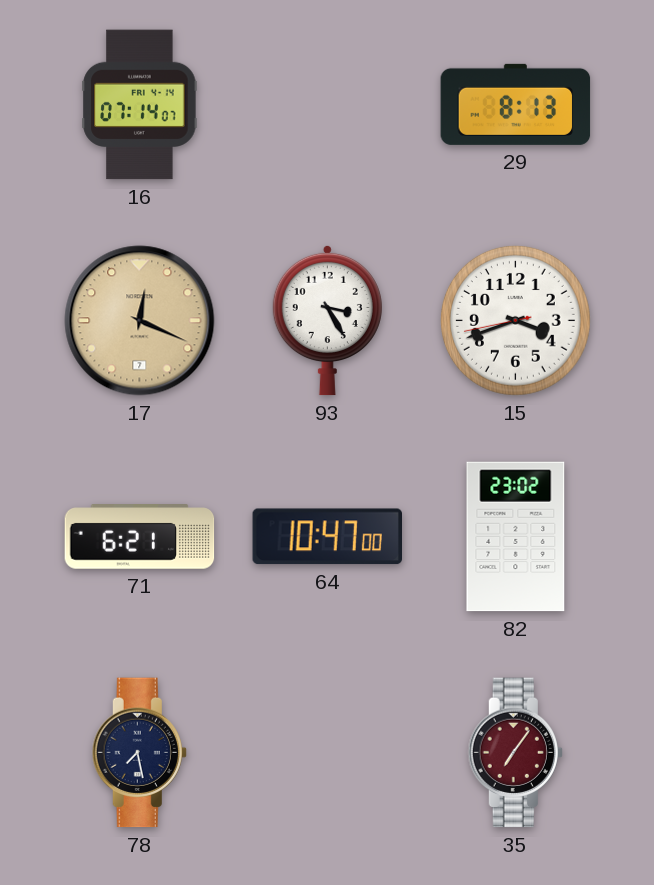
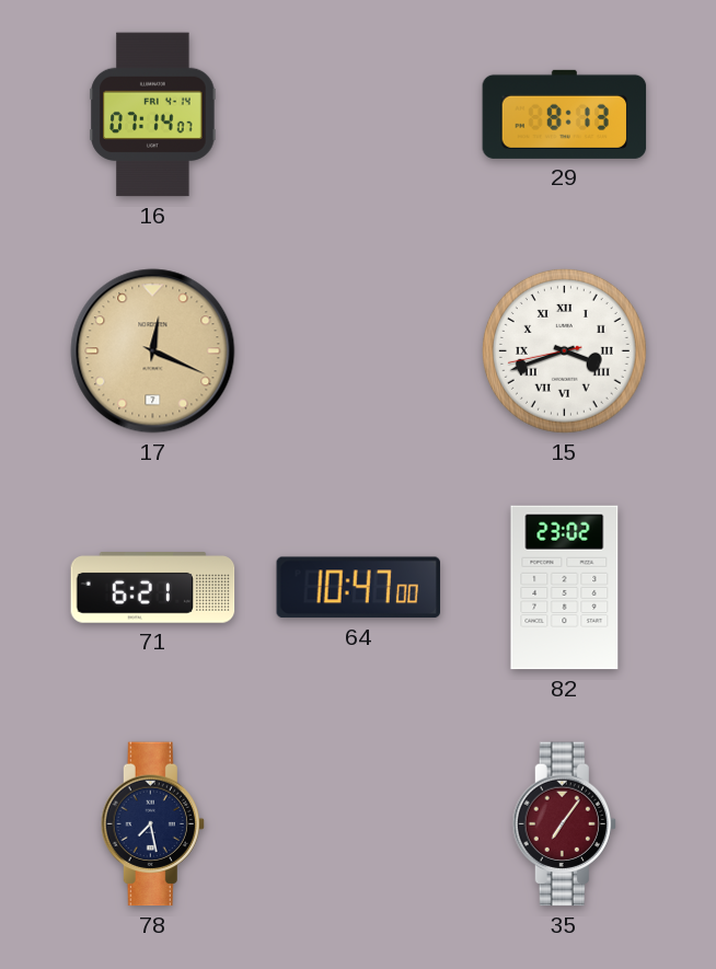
93: 3:25 -> none (327, 320)
15 numerals: Arabic -> Roman (564, 350)
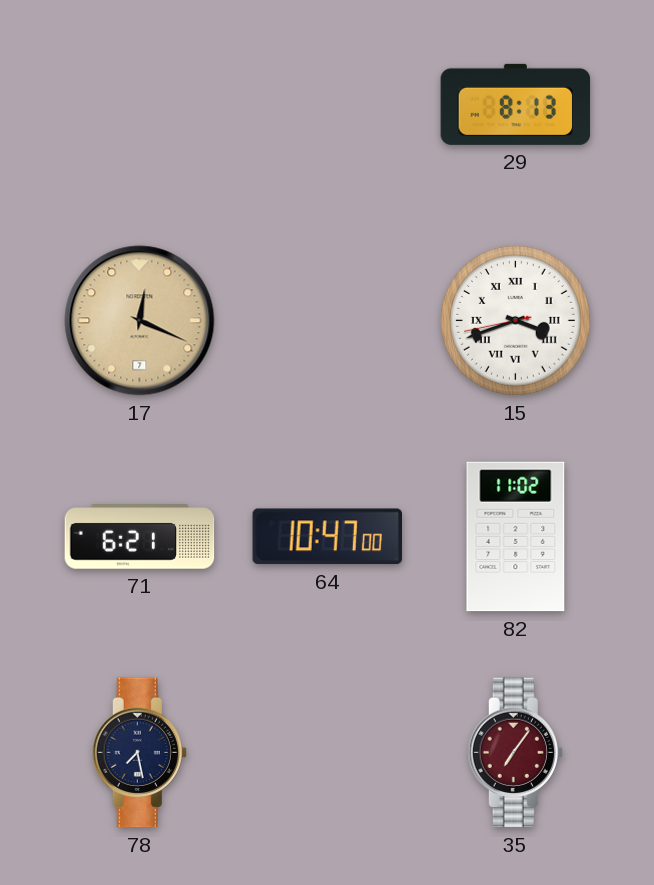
16: 07:14 -> none (153, 115)
82: 23:02 -> 11:02 (516, 537)
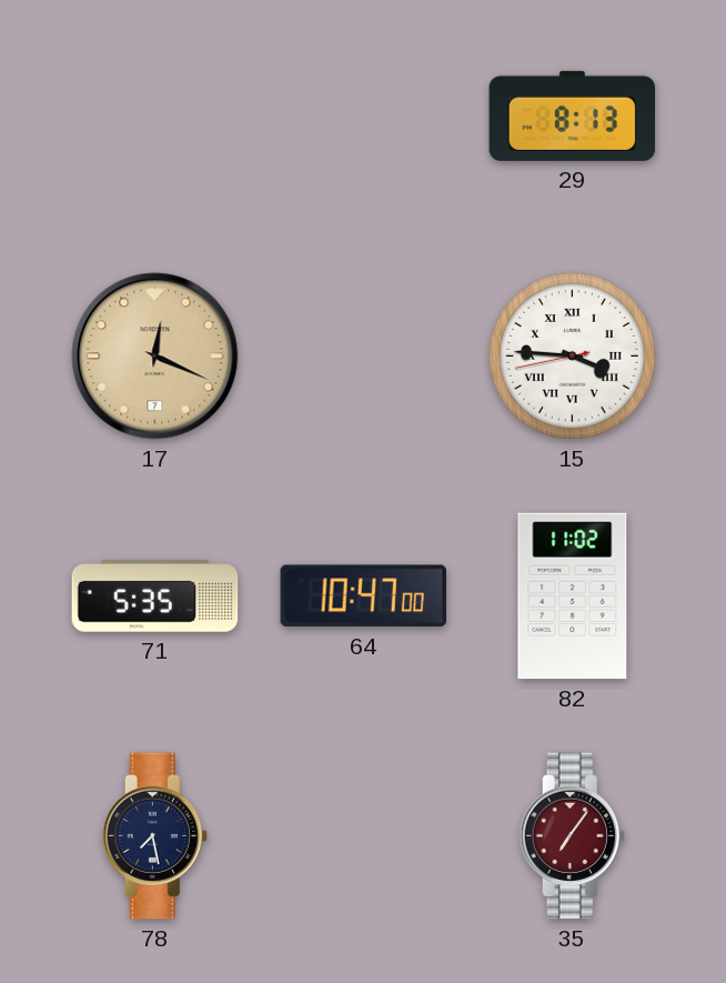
15: 3:41 -> 3:45 (572, 355)
71: 6:21 -> 5:35 (155, 596)
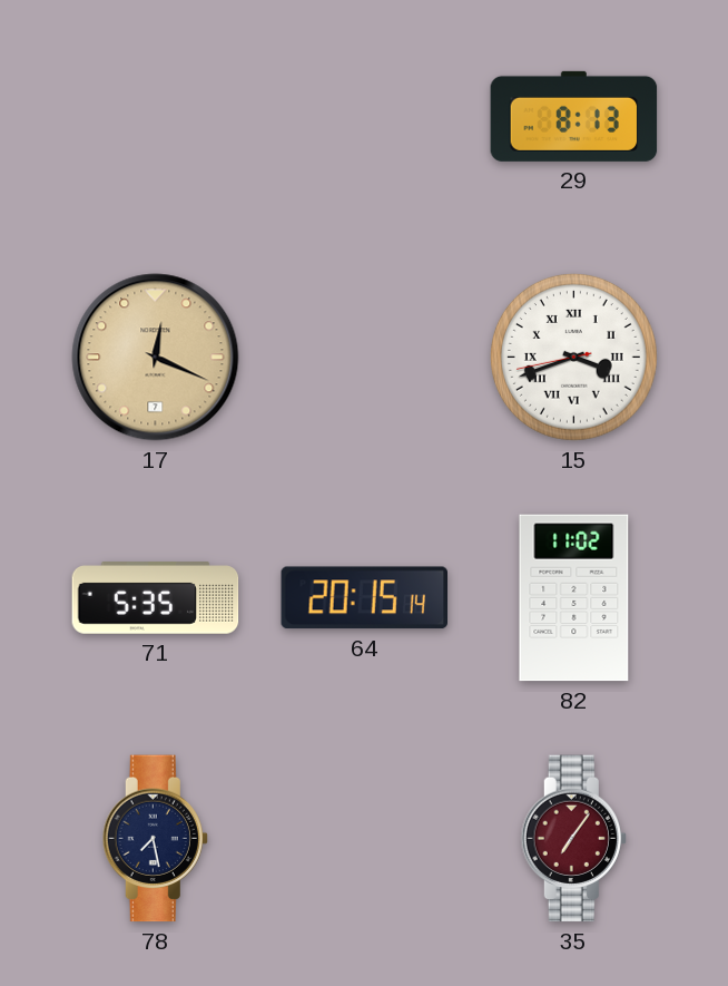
15: 3:45 -> 3:41 (573, 357)
64: 10:47 -> 20:15 (364, 598)
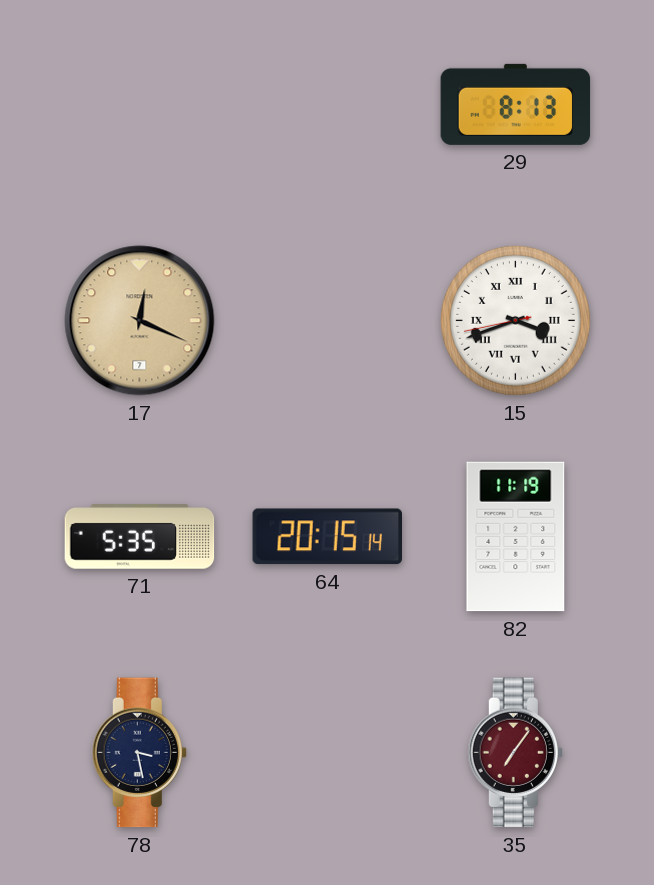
82: 11:02 -> 11:19 (516, 537)
78: 7:28 -> 3:28 (139, 753)
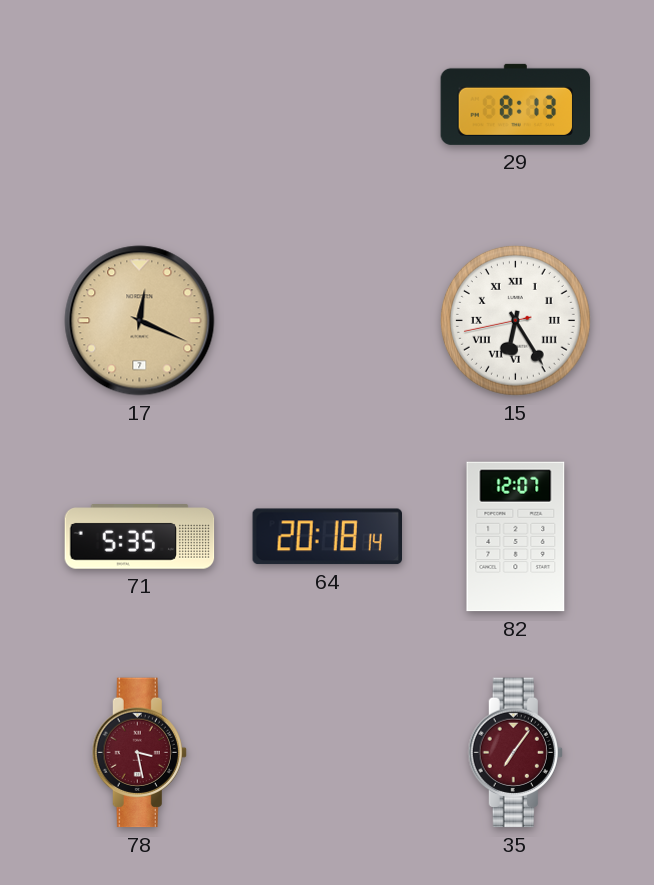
15: 3:41 -> 6:24 (515, 320)
64: 20:15 -> 20:18 (327, 537)
82: 11:19 -> 12:07 (516, 537)
78 dial: navy -> burgundy (139, 753)
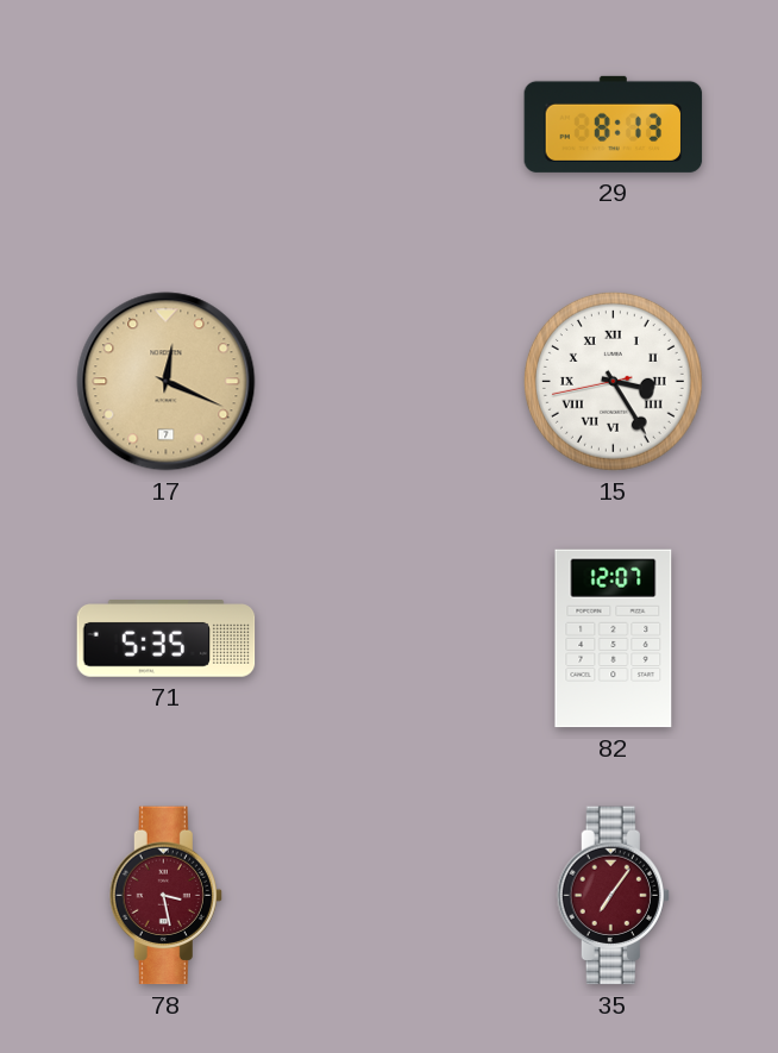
15: 6:24 -> 3:24 (613, 381)
64: 20:18 -> none (327, 537)
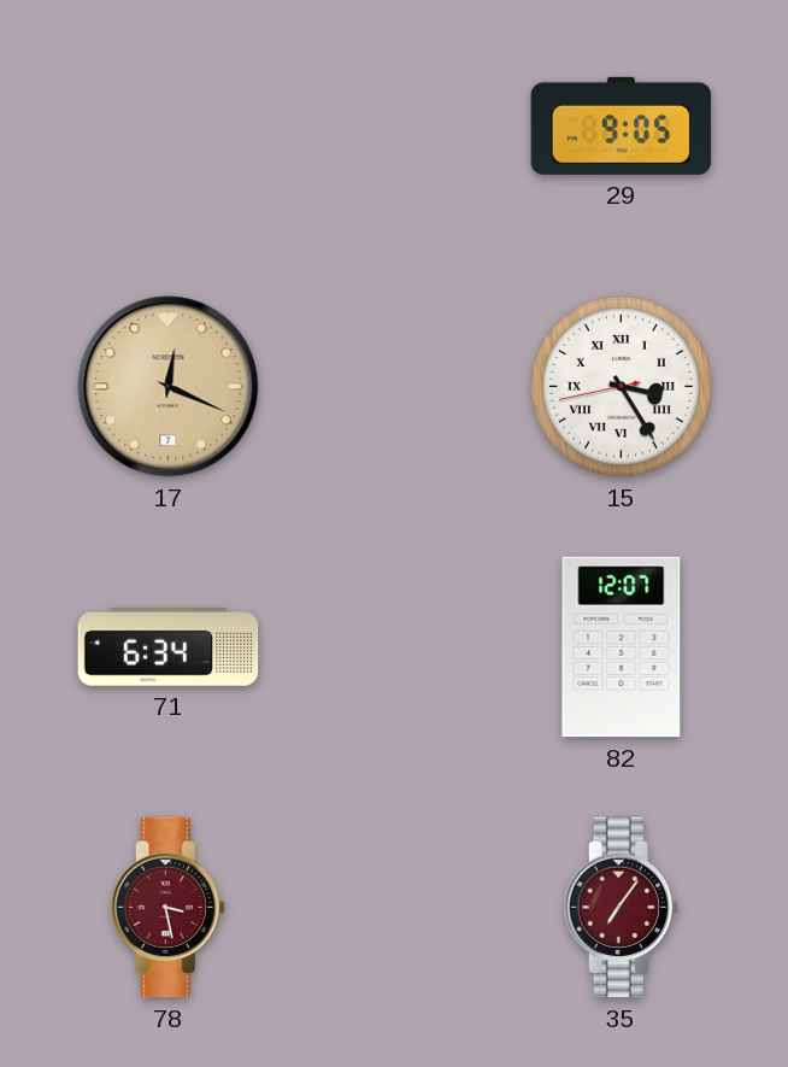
29: 8:13 -> 9:05 (622, 125)
71: 5:35 -> 6:34 (169, 647)
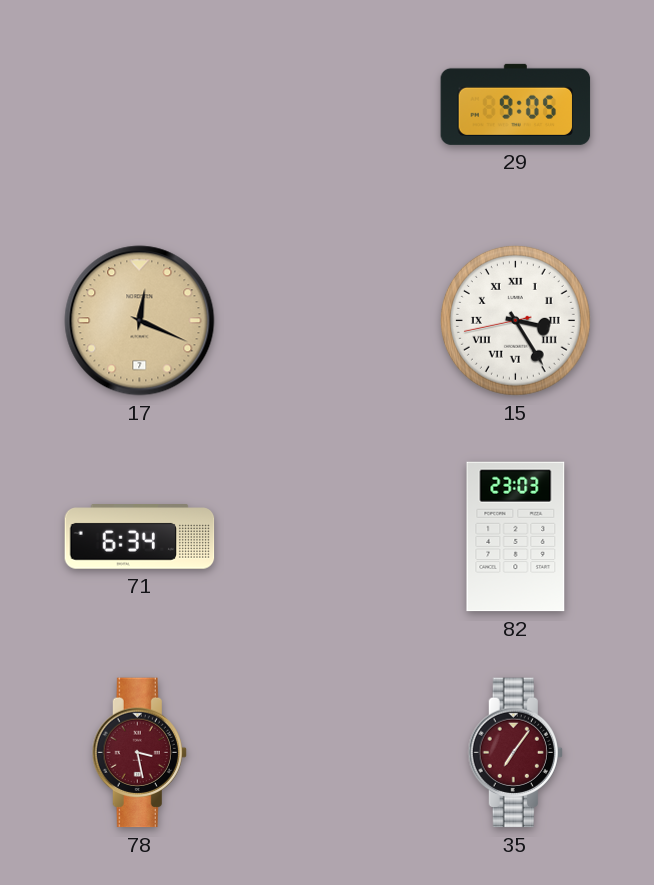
82: 12:07 -> 23:03 (516, 537)
